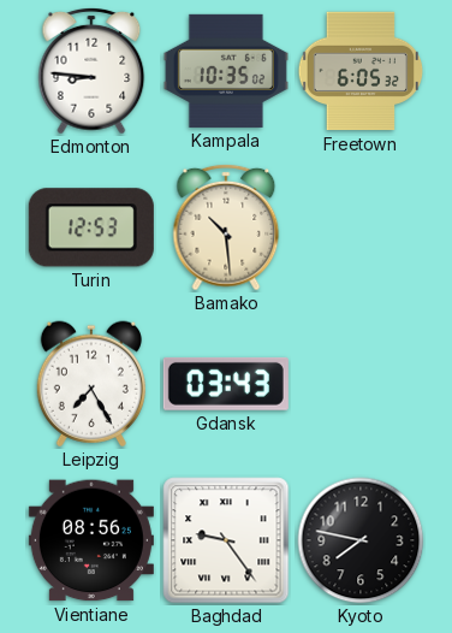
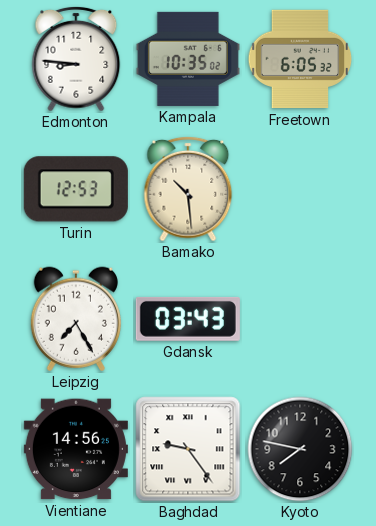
Vientiane: 08:56 -> 14:56 (76, 449)
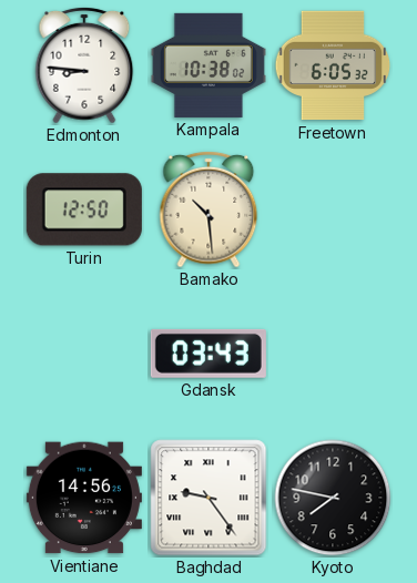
Kampala: 10:35 -> 10:38 (208, 65)
Turin: 12:53 -> 12:50 (84, 209)
Leipzig: 7:25 -> none (76, 319)
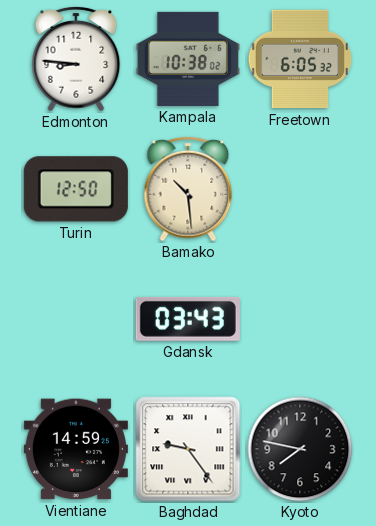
Vientiane: 14:56 -> 14:59 (76, 449)
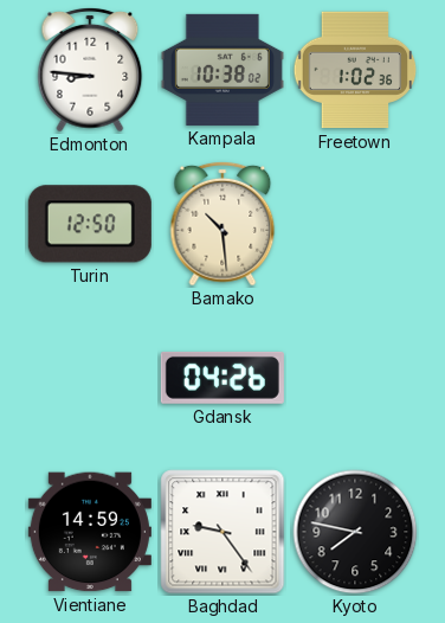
Freetown: 6:05 -> 1:02 (355, 70)
Gdansk: 03:43 -> 04:26 (222, 378)
